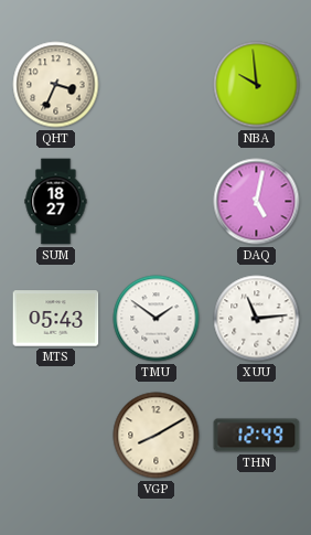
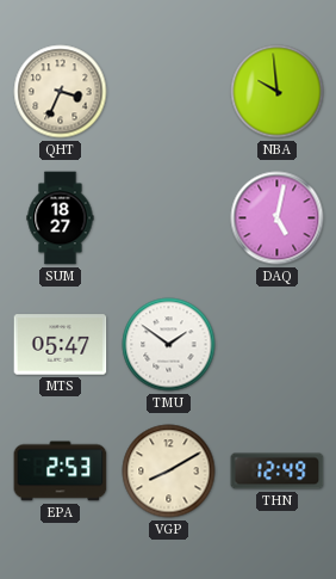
MTS: 05:43 -> 05:47 (61, 345)
XUU: 11:14 -> none (257, 319)
EPA: none -> 2:53 (61, 472)
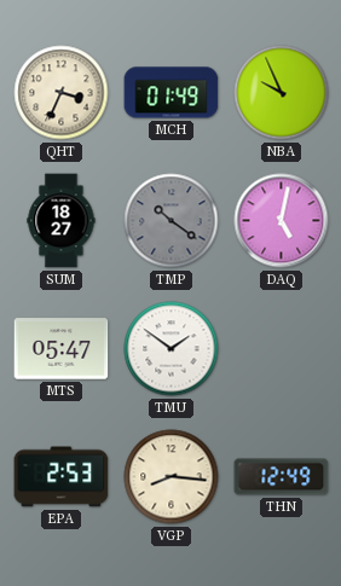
MCH: none -> 01:49 (172, 93)
NBA: 9:59 -> 9:56 (282, 93)
TMP: none -> 10:21 (172, 221)
VGP: 8:10 -> 8:16 (172, 477)
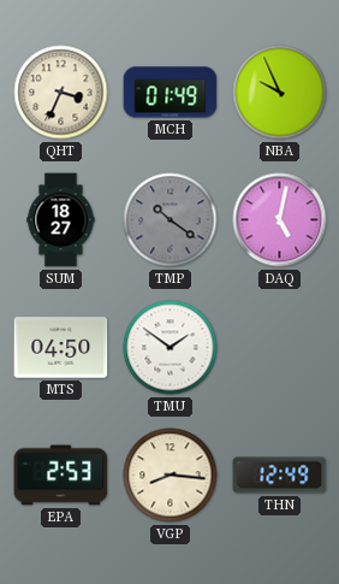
MTS: 05:47 -> 04:50 (61, 348)
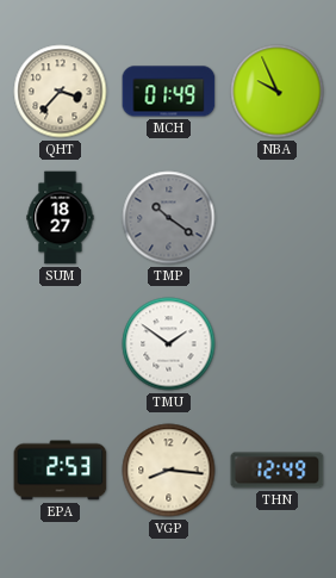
QHT: 3:34 -> 3:37 (61, 92)
DAQ: 5:02 -> none (280, 220)
MTS: 04:50 -> none (61, 348)
